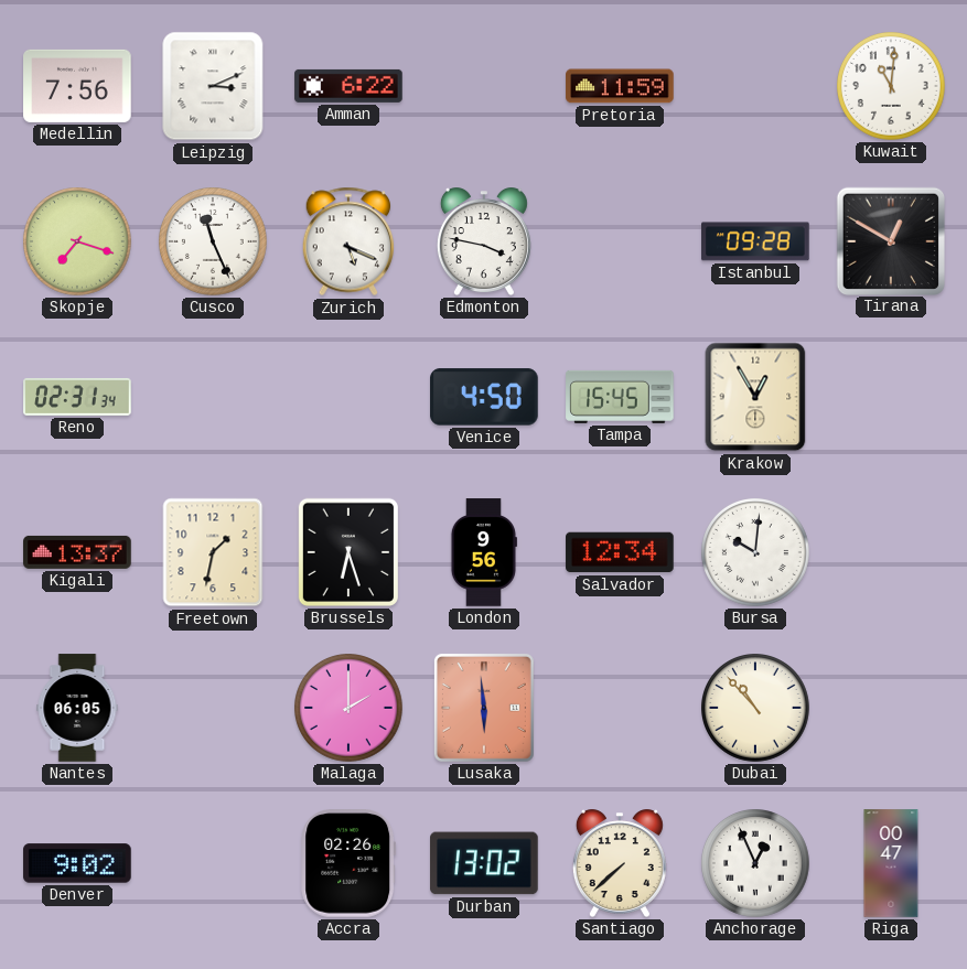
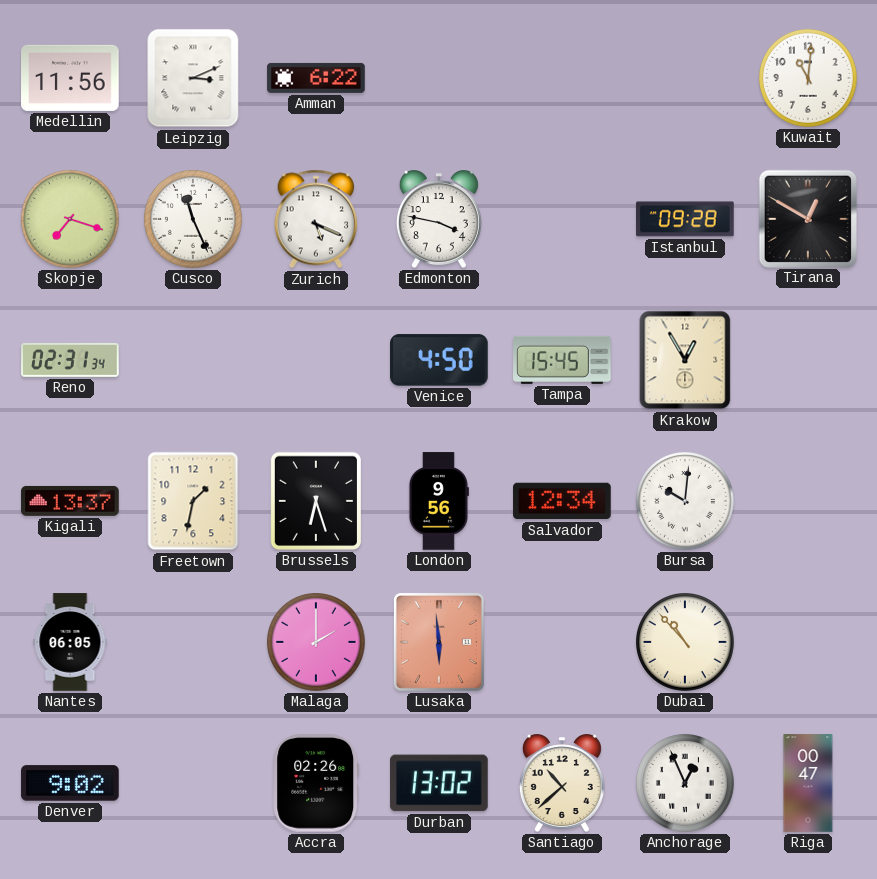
Medellin: 7:56 -> 11:56 (70, 78)
Pretoria: 11:59 -> none (620, 86)
Santiago: 7:38 -> 10:38 (562, 783)
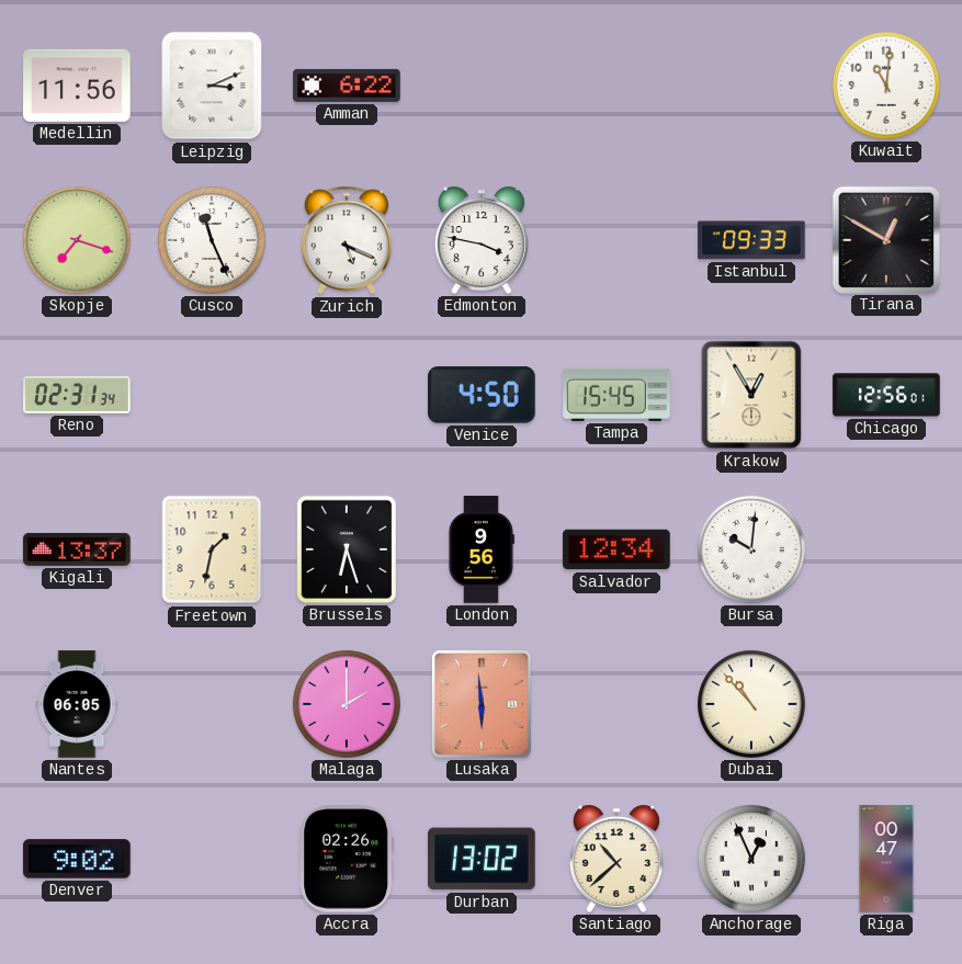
Istanbul: 09:28 -> 09:33 (751, 240)
Chicago: none -> 12:56 (886, 395)
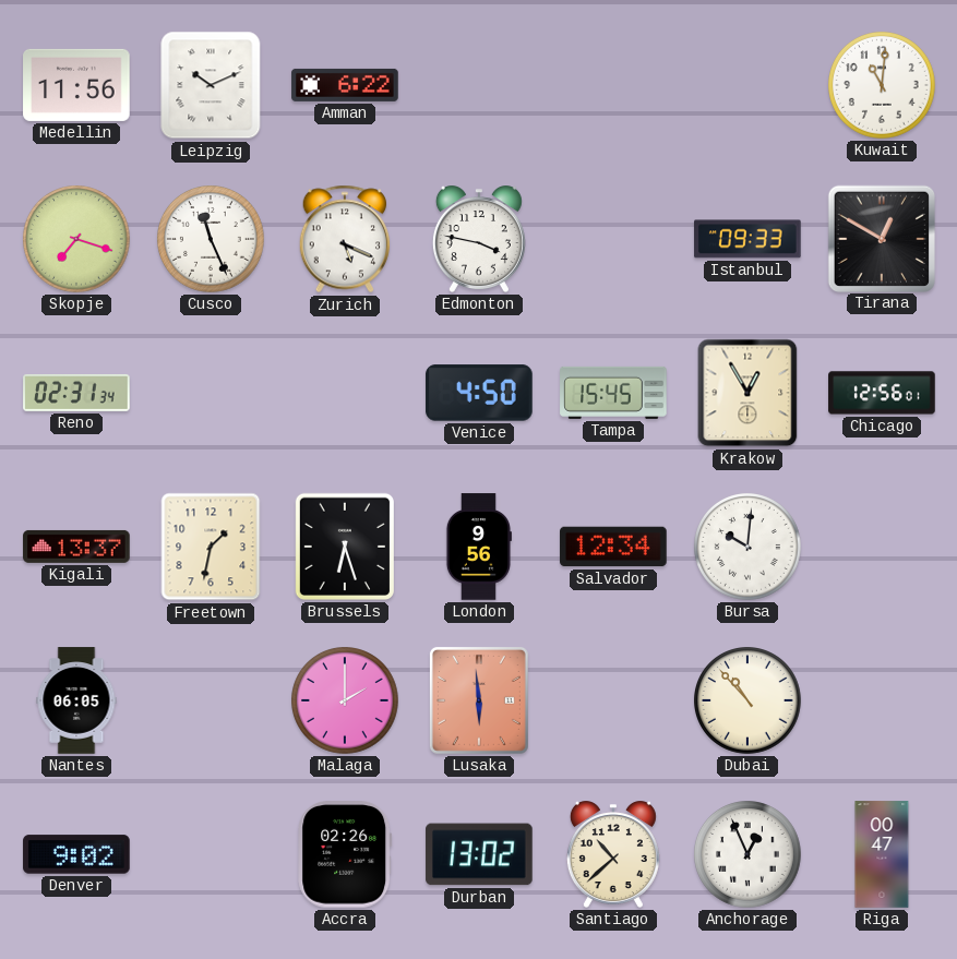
Leipzig: 3:11 -> 10:11 (211, 85)
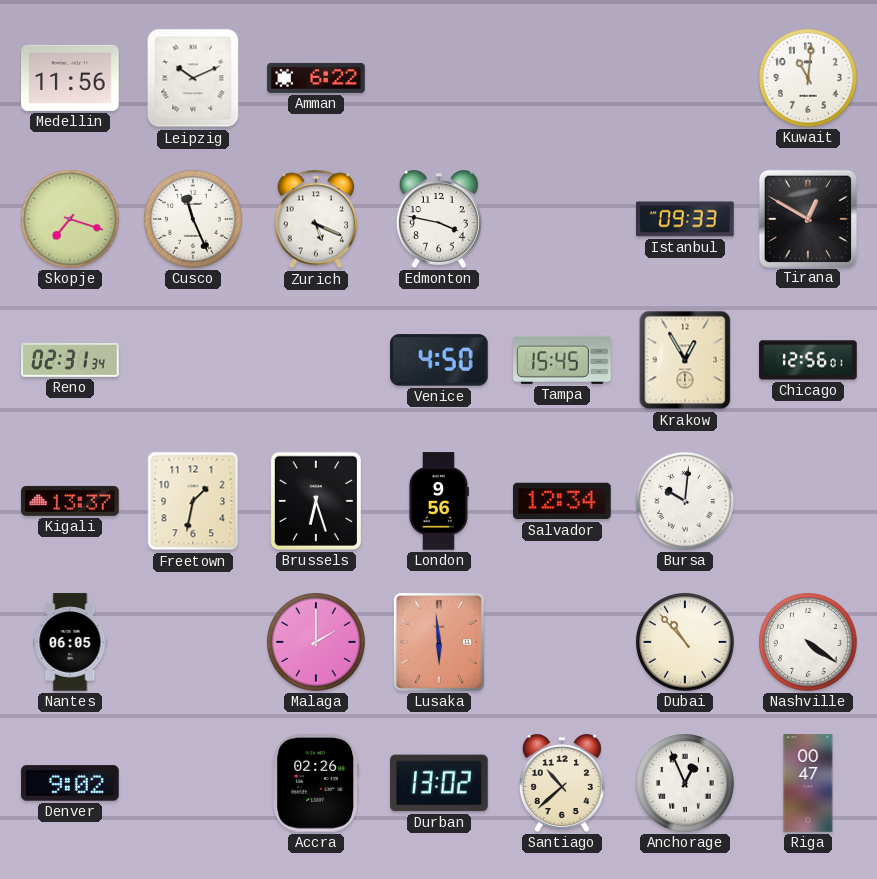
Nashville: none -> 4:21 (809, 643)
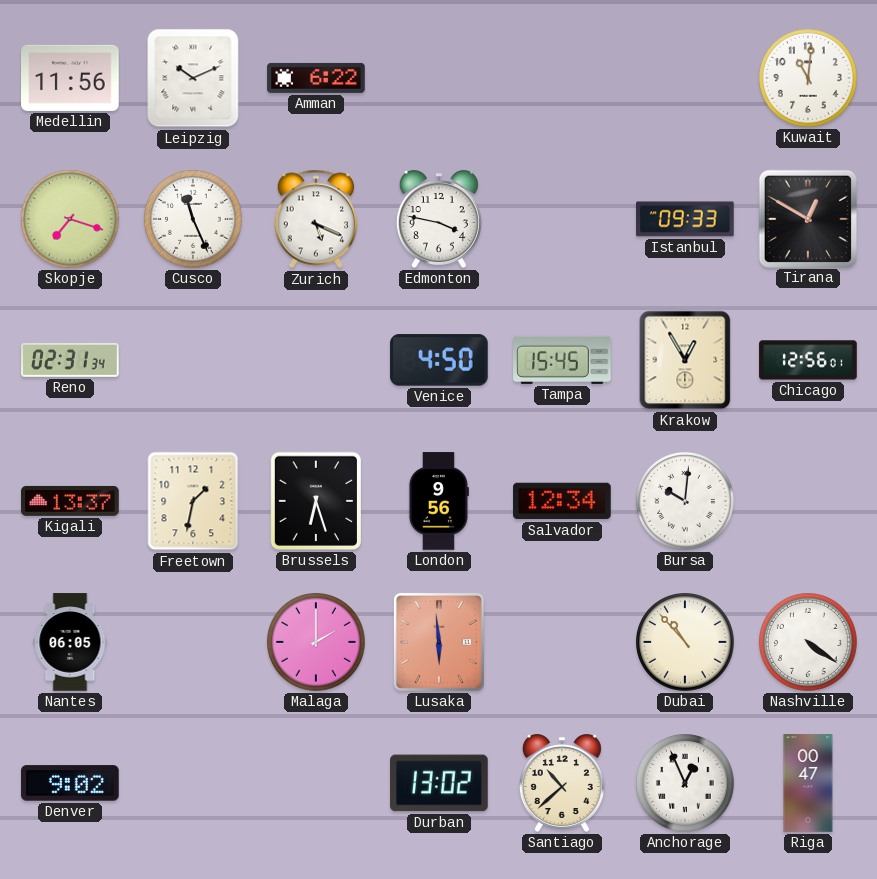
Accra: 02:26 -> none (316, 784)
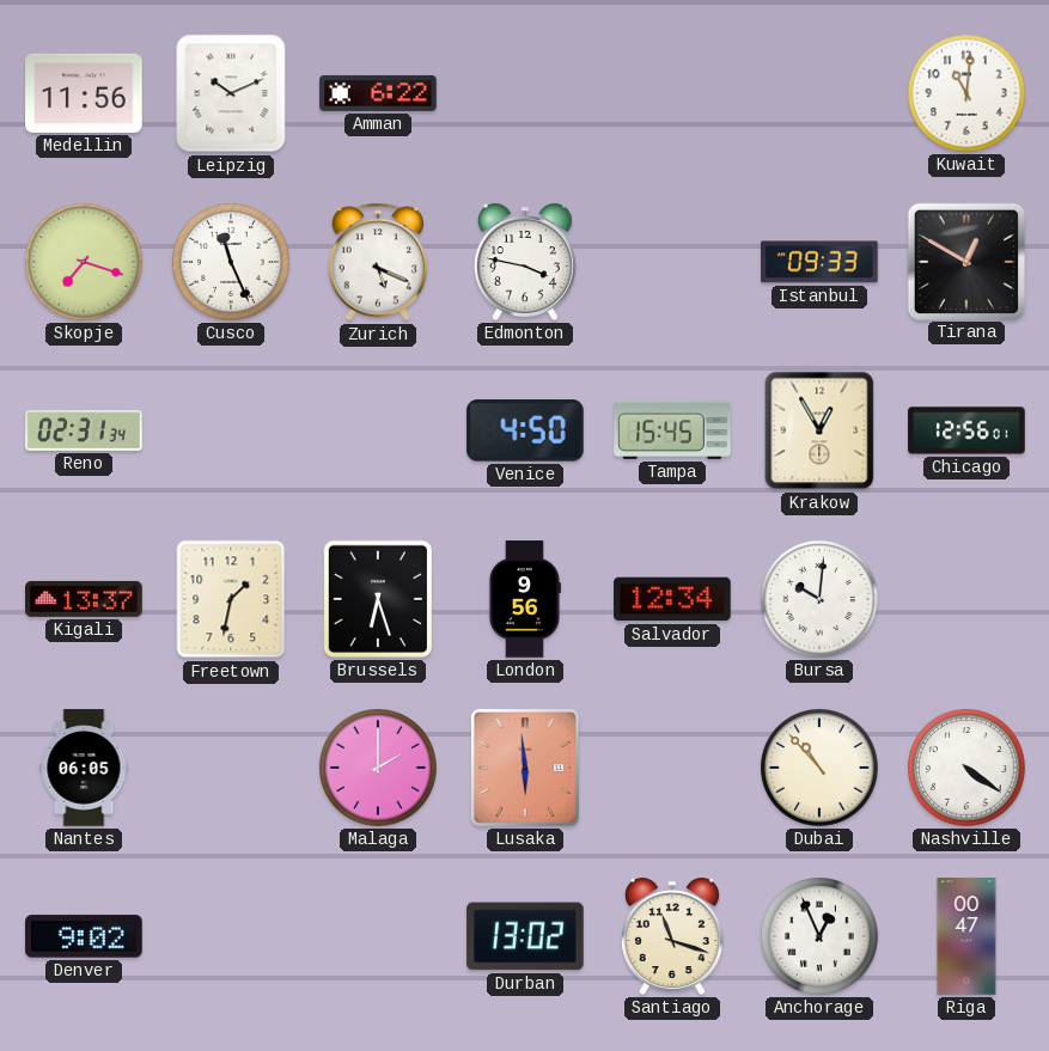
Santiago: 10:38 -> 11:18 (672, 936)
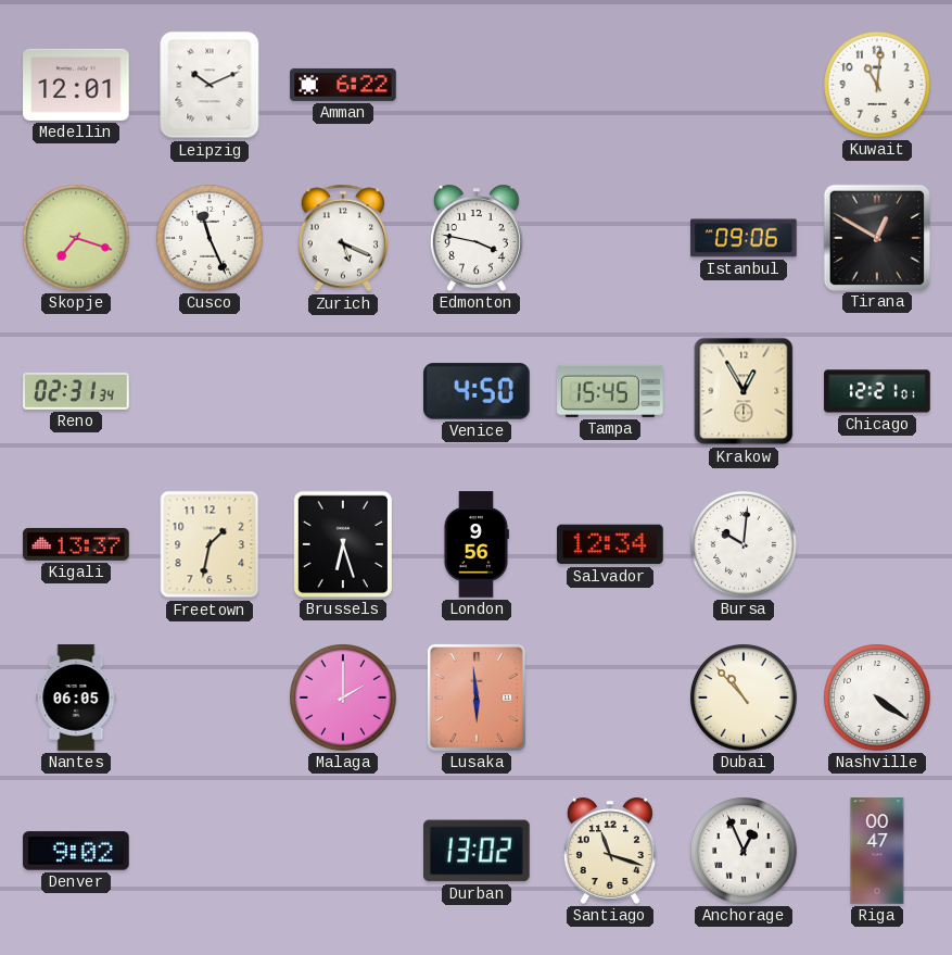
Medellin: 11:56 -> 12:01 (76, 85)
Istanbul: 09:33 -> 09:06 (744, 238)
Chicago: 12:56 -> 12:21 (877, 391)
